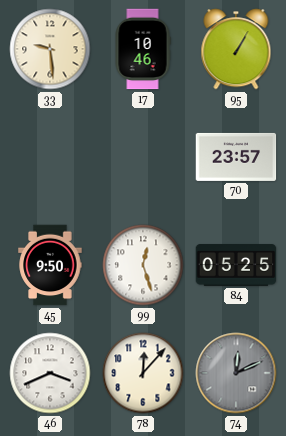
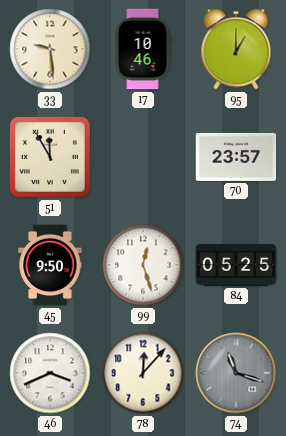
95: 1:05 -> 1:00 (236, 49)
51: none -> 11:55 (50, 157)
74: 12:11 -> 11:18 (236, 373)
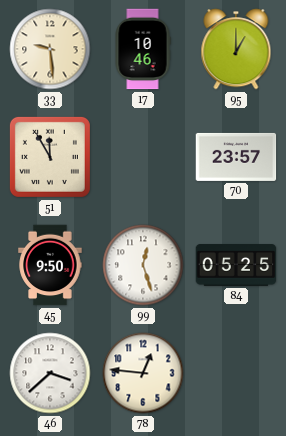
46: 3:41 -> 3:38 (50, 373)
78: 12:07 -> 12:46 (143, 373)
74: 11:18 -> none (236, 373)
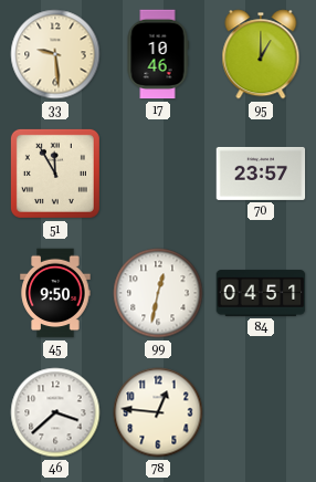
99: 12:27 -> 12:32 (158, 293)
84: 05:25 -> 04:51 (261, 293)
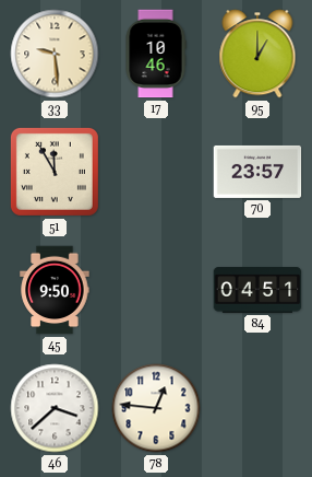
99: 12:32 -> none (158, 293)
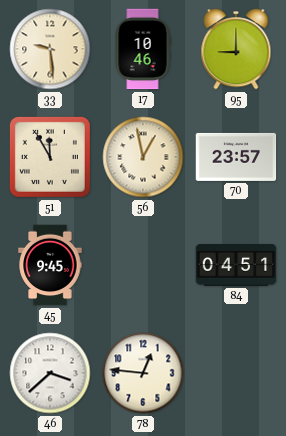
95: 1:00 -> 9:00 (236, 49)
56: none -> 12:58 (143, 157)
45: 9:50 -> 9:45 (50, 265)
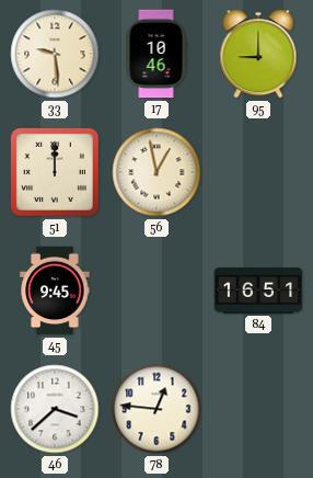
51: 11:55 -> 12:00 (55, 172)
70: 23:57 -> none (236, 157)
84: 04:51 -> 16:51 (258, 291)
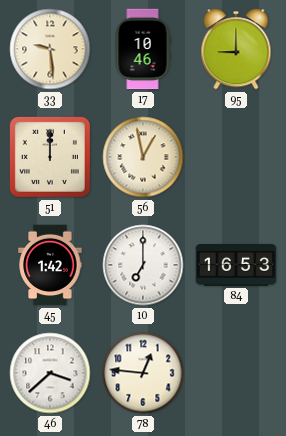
45: 9:45 -> 1:42 (50, 265)
10: none -> 7:00 (143, 265)
84: 16:51 -> 16:53 (236, 265)
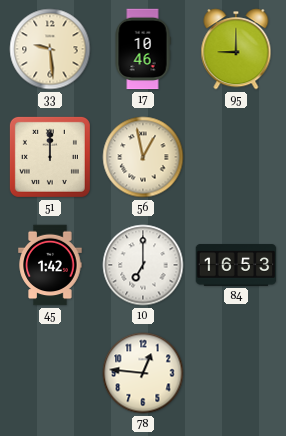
46: 3:38 -> none (50, 373)
